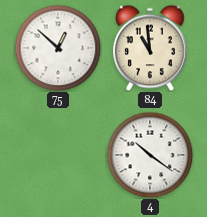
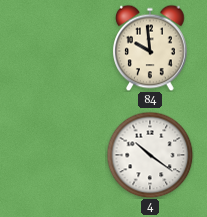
75: 12:52 -> none (58, 48)
84: 10:59 -> 9:59 (150, 48)
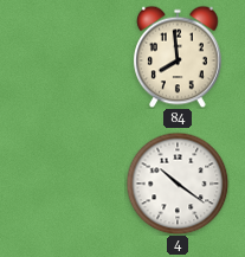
84: 9:59 -> 7:59 (178, 57)
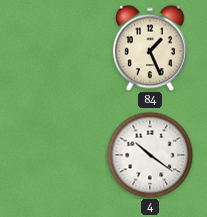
84: 7:59 -> 1:26 (150, 48)
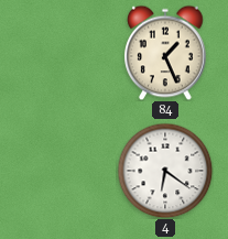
4: 10:21 -> 6:21 (165, 171)
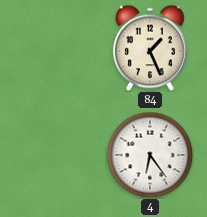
4: 6:21 -> 6:24 (150, 155)
